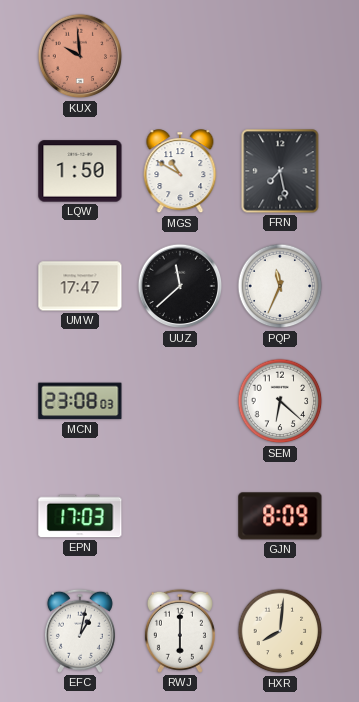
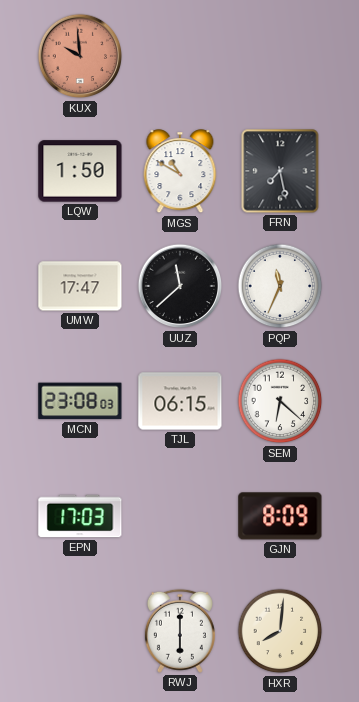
TJL: none -> 06:15 (180, 401)
EFC: 1:02 -> none (80, 631)
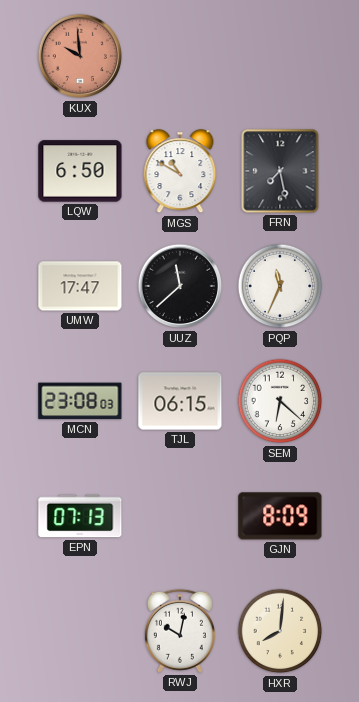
LQW: 1:50 -> 6:50 (80, 171)
EPN: 17:03 -> 07:13 (80, 516)
RWJ: 6:00 -> 10:02 (180, 631)
